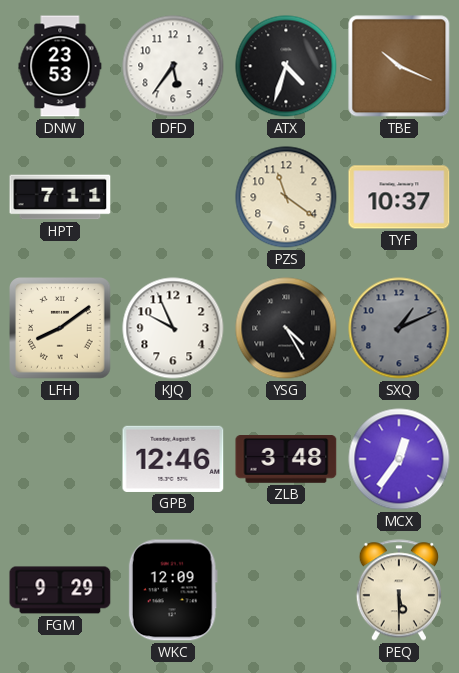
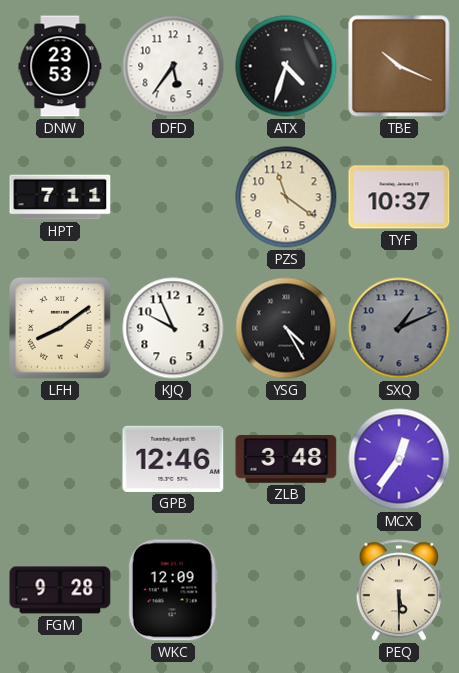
FGM: 9:29 -> 9:28 (60, 590)
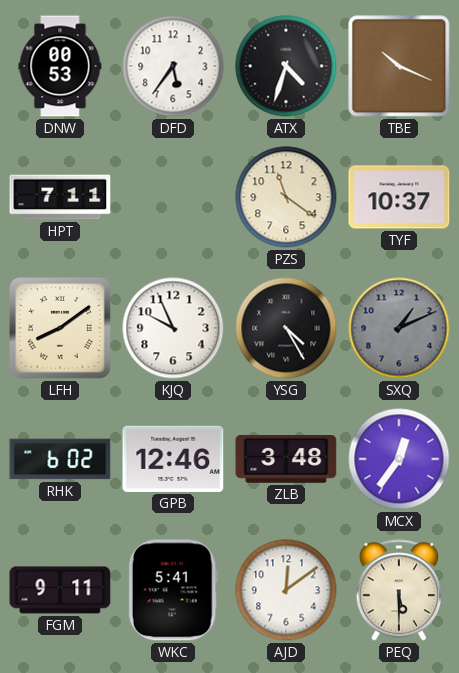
DNW: 23:53 -> 00:53 (60, 66)
RHK: none -> 6:02 (60, 459)
FGM: 9:28 -> 9:11 (60, 590)
WKC: 12:09 -> 5:41 (173, 590)
AJD: none -> 12:09 (286, 590)
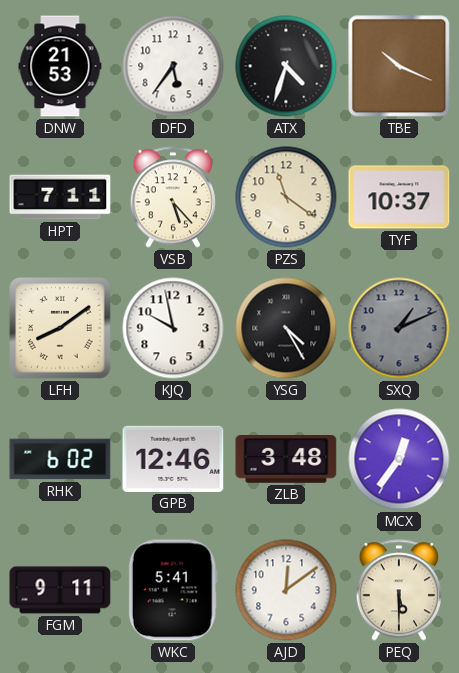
DNW: 00:53 -> 21:53 (60, 66)
VSB: none -> 5:23 (172, 197)
KJQ: 9:56 -> 9:58 (173, 328)
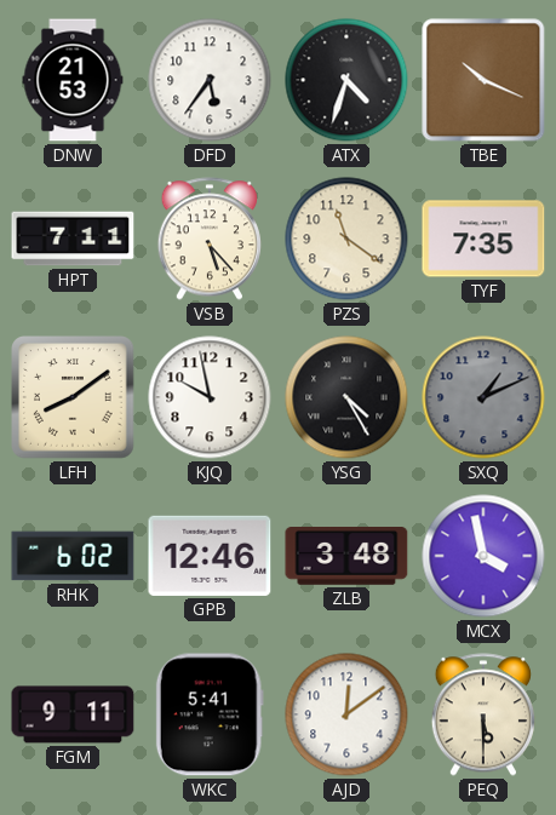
TYF: 10:37 -> 7:35 (483, 239)
MCX: 12:36 -> 3:58 (483, 556)
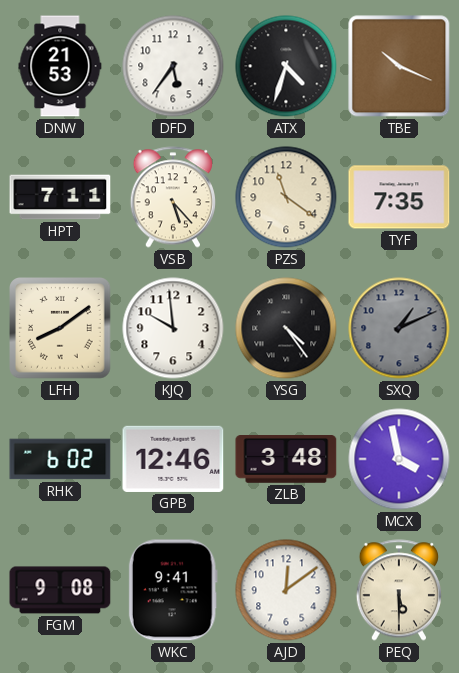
KJQ: 9:58 -> 9:59 (173, 328)
YSG: 4:25 -> 4:24 (286, 328)
FGM: 9:11 -> 9:08 (60, 590)
WKC: 5:41 -> 9:41 (173, 590)
